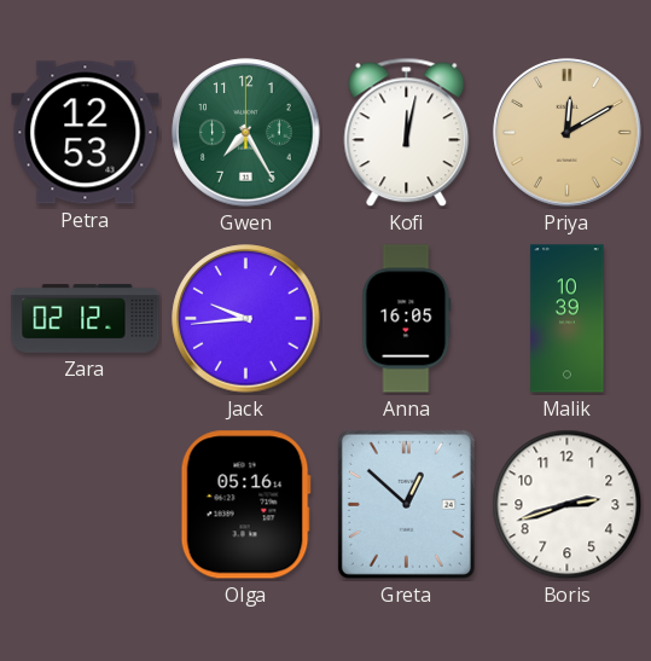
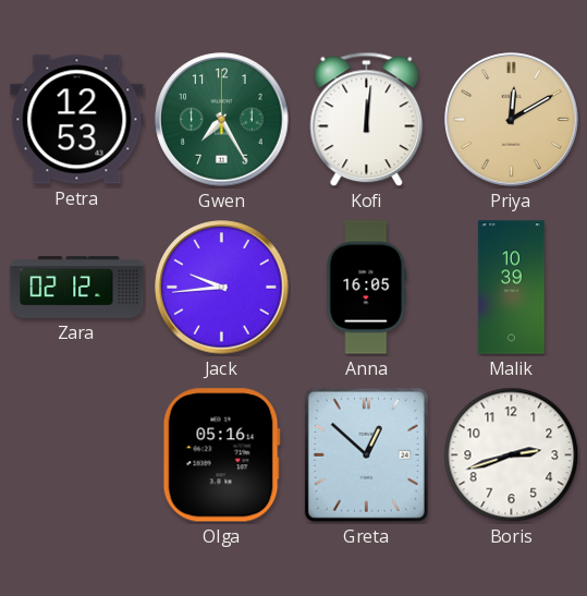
Kofi: 12:02 -> 12:01 (367, 120)
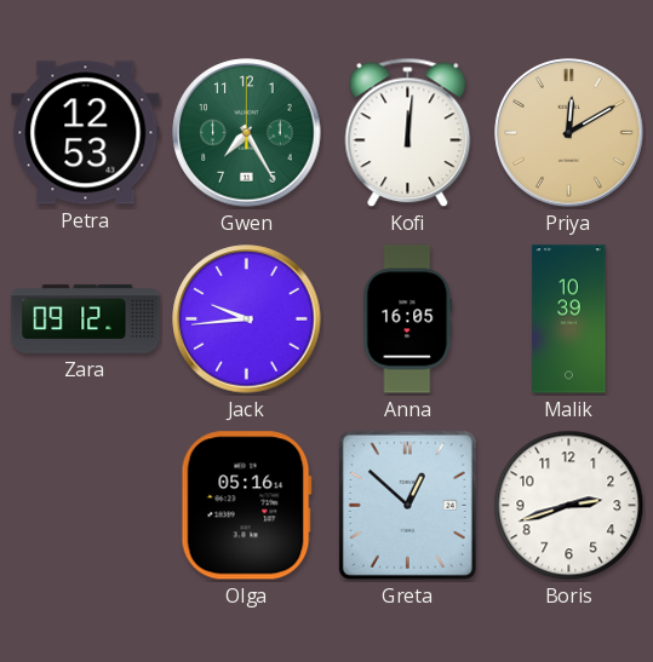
Zara: 02:12 -> 09:12 (86, 320)
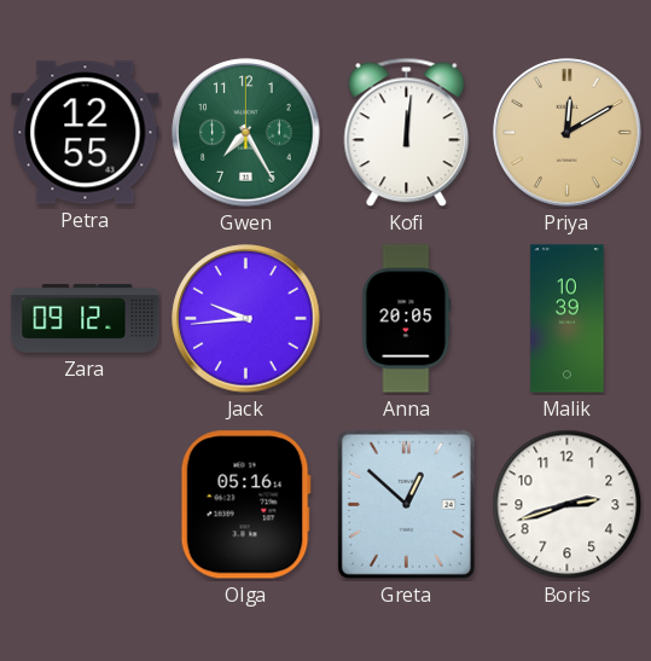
Petra: 12:53 -> 12:55 (86, 133)
Anna: 16:05 -> 20:05 (407, 319)
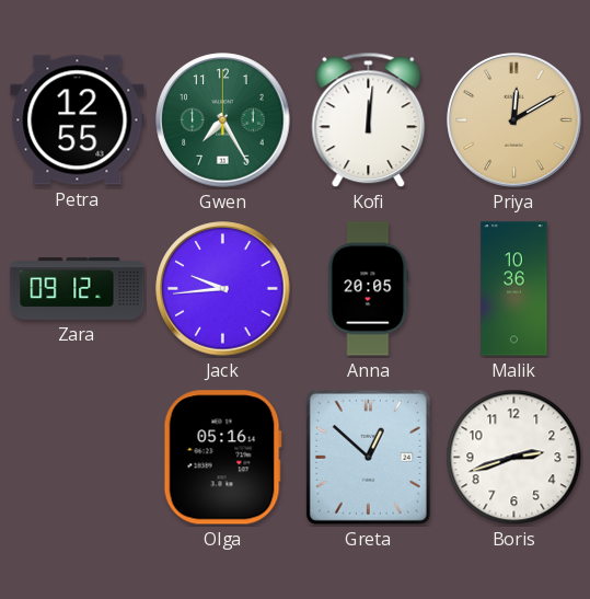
Malik: 10:39 -> 10:36 (514, 289)
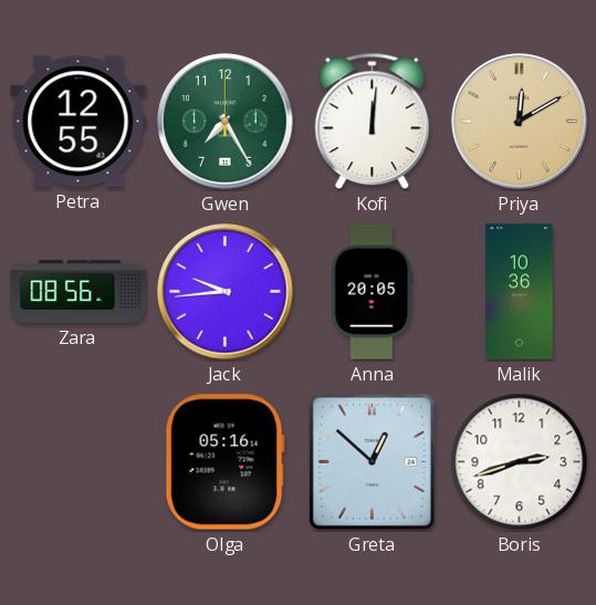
Zara: 09:12 -> 08:56 (79, 292)
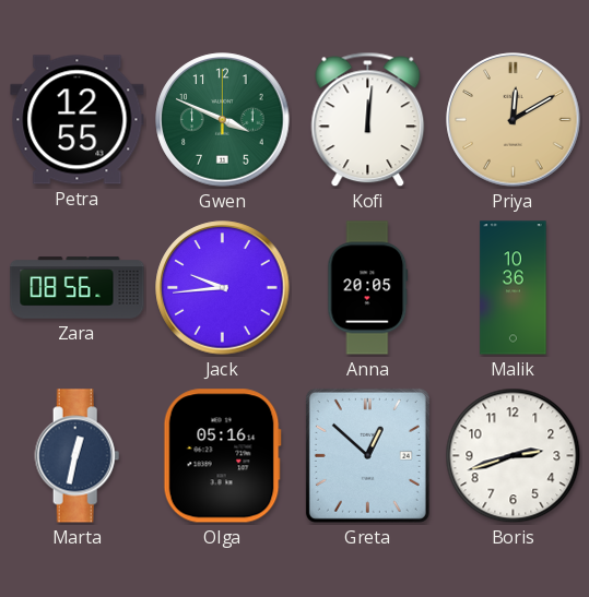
Gwen: 7:25 -> 3:49 (223, 120)
Marta: none -> 12:32 (78, 456)
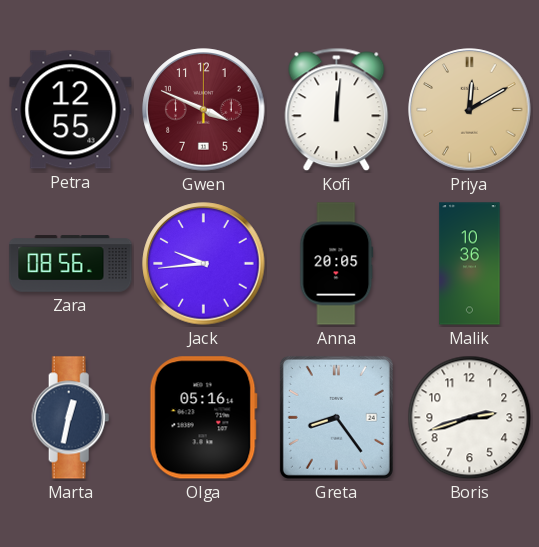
Gwen dial: green -> burgundy (204, 110)
Greta: 12:52 -> 8:24 (336, 417)
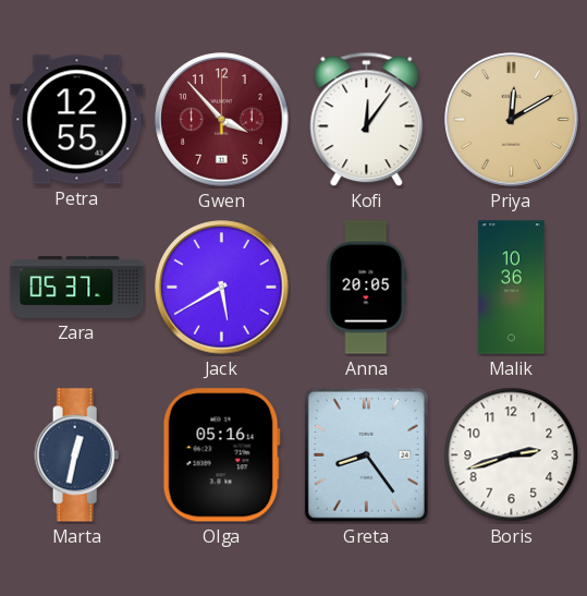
Gwen: 3:49 -> 3:53 (222, 120)
Kofi: 12:01 -> 12:06 (367, 120)
Zara: 08:56 -> 05:37 (77, 288)
Jack: 9:44 -> 5:40 (222, 288)
